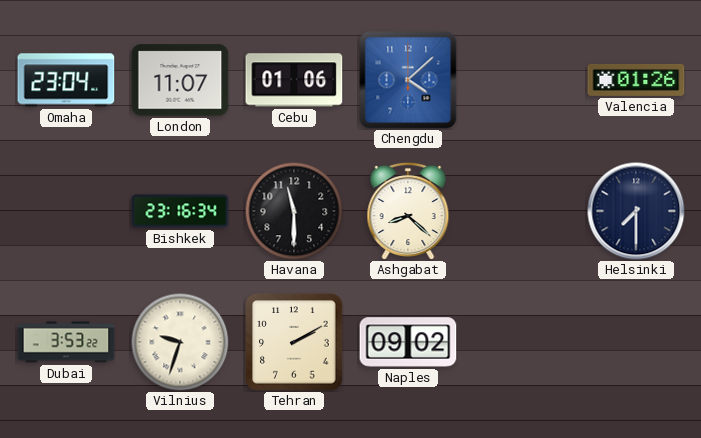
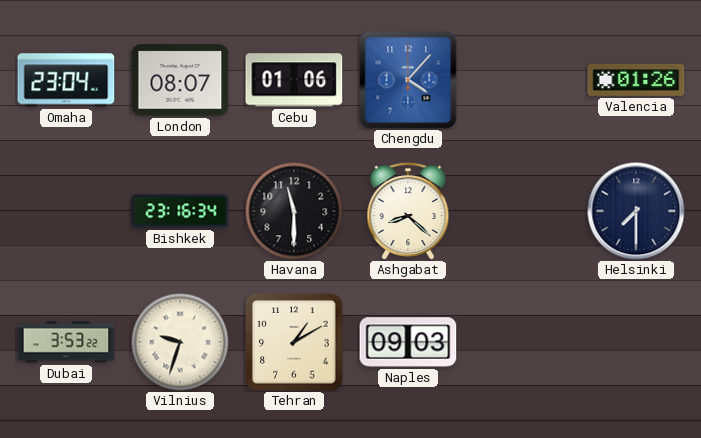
London: 11:07 -> 08:07 (180, 80)
Chengdu: 4:08 -> 4:07 (408, 80)
Tehran: 2:10 -> 1:10 (294, 342)
Naples: 09:02 -> 09:03 (408, 342)
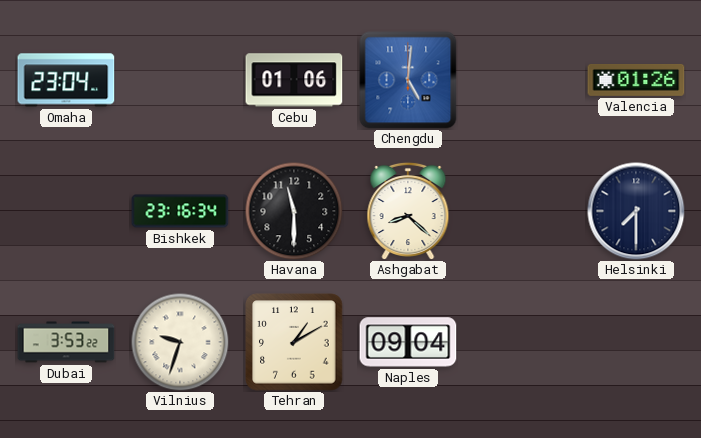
London: 08:07 -> none (180, 80)
Chengdu: 4:07 -> 5:01 (408, 80)
Naples: 09:03 -> 09:04 (408, 342)
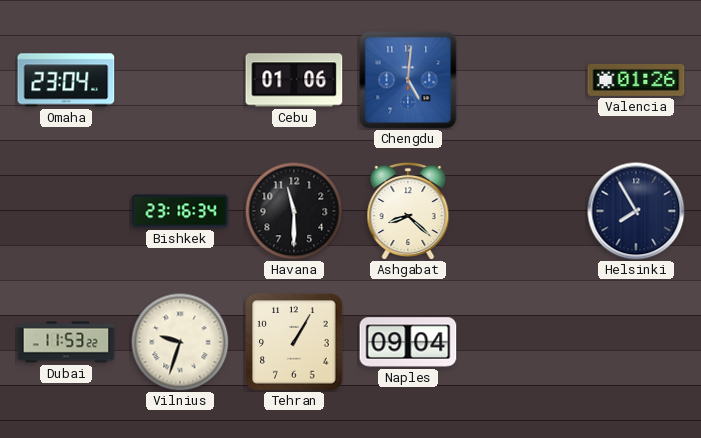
Helsinki: 7:30 -> 7:55 (636, 211)
Dubai: 3:53 -> 11:53 (66, 342)
Tehran: 1:10 -> 1:05 (294, 342)
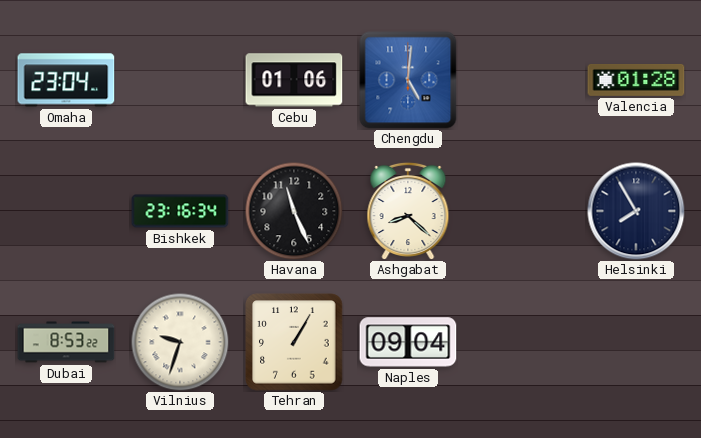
Valencia: 01:26 -> 01:28 (636, 80)
Havana: 11:30 -> 11:26 (294, 211)
Dubai: 11:53 -> 8:53 (66, 342)
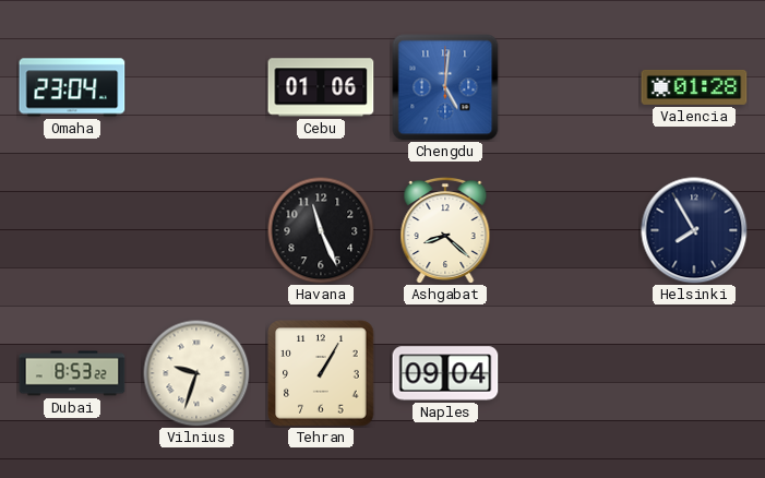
Bishkek: 23:16 -> none (180, 211)
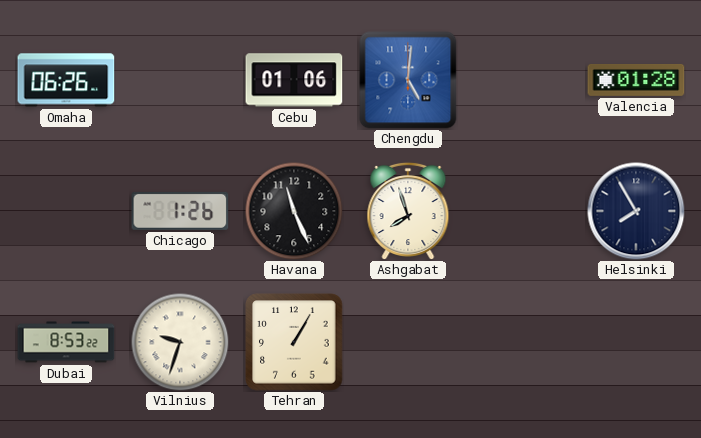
Omaha: 23:04 -> 06:26 (66, 80)
Chicago: none -> 1:26 (180, 211)
Ashgabat: 8:22 -> 7:57 (408, 210)
Naples: 09:04 -> none (445, 373)
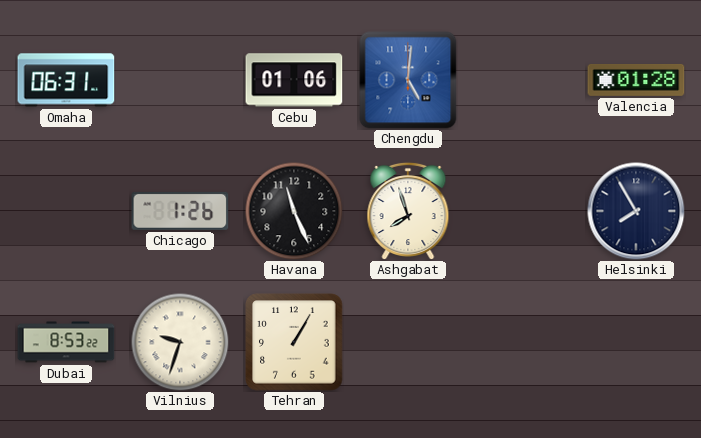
Omaha: 06:26 -> 06:31 (66, 80)
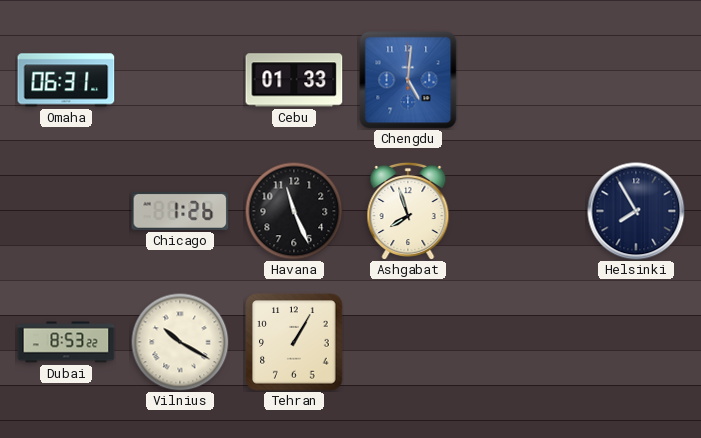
Cebu: 01:06 -> 01:33 (294, 80)
Valencia: 01:28 -> none (636, 80)
Vilnius: 9:33 -> 10:20 (180, 342)
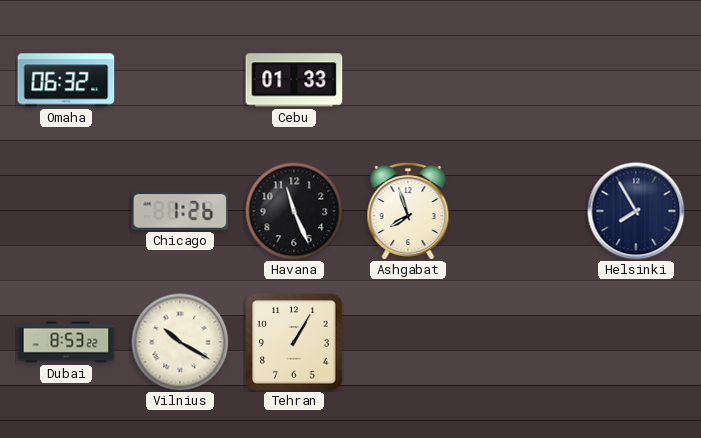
Omaha: 06:31 -> 06:32 (66, 80)
Chengdu: 5:01 -> none (408, 80)
